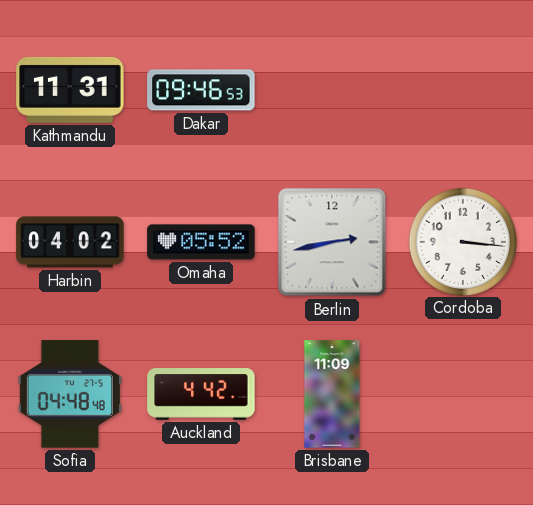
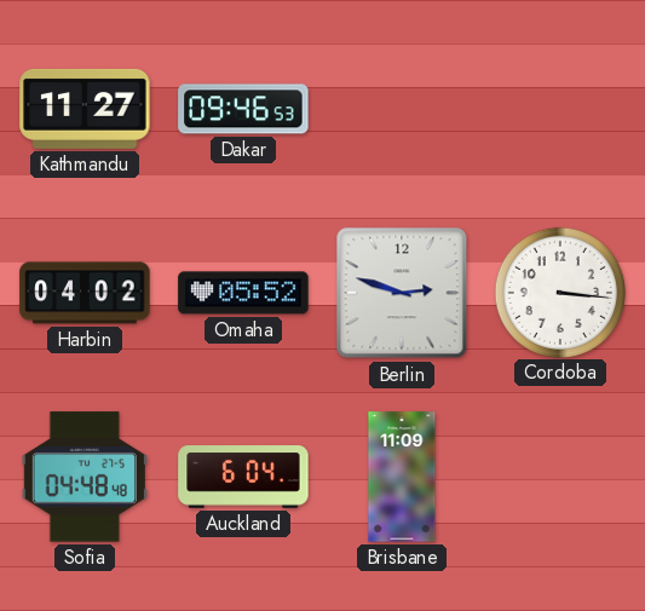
Kathmandu: 11:31 -> 11:27 (85, 109)
Berlin: 2:43 -> 2:48 (402, 293)
Auckland: 4:42 -> 6:04 (243, 477)
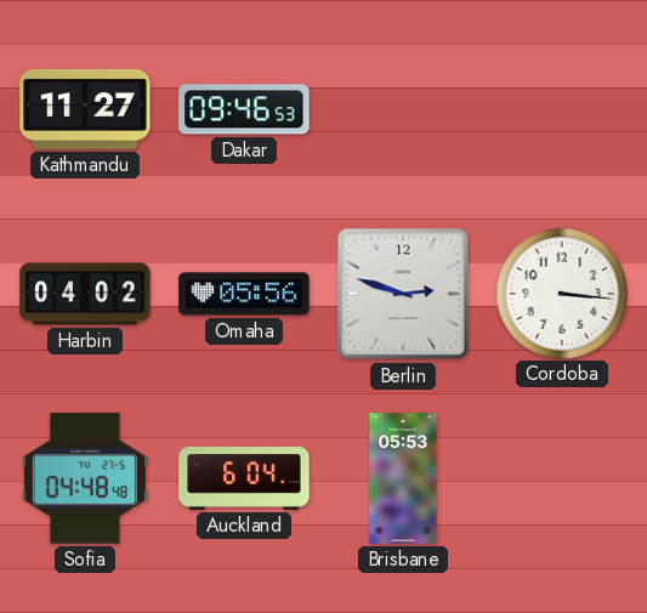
Omaha: 05:52 -> 05:56 (244, 294)
Brisbane: 11:09 -> 05:53 (403, 478)
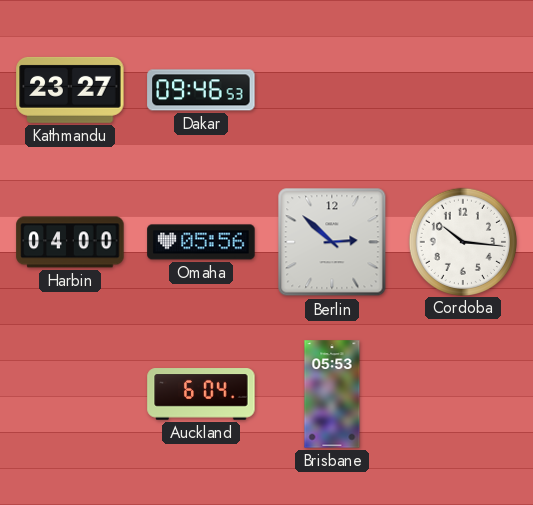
Kathmandu: 11:27 -> 23:27 (70, 90)
Harbin: 04:02 -> 04:00 (70, 242)
Berlin: 2:48 -> 2:52 (332, 242)
Cordoba: 3:16 -> 10:16 (462, 241)
Sofia: 04:48 -> none (85, 478)
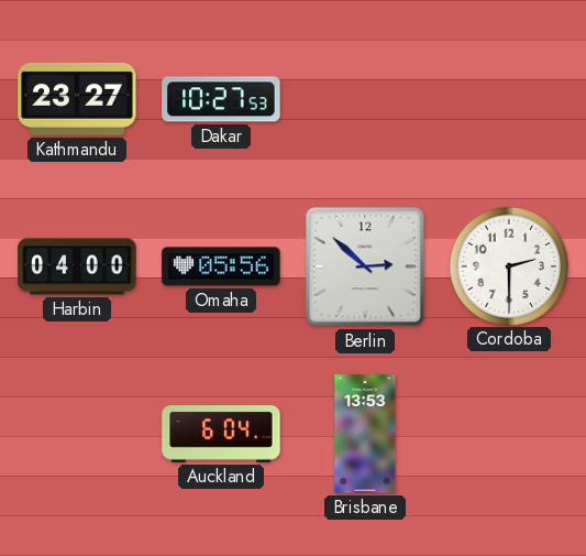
Dakar: 09:46 -> 10:27 (221, 99)
Cordoba: 10:16 -> 2:30 (508, 265)
Brisbane: 05:53 -> 13:53 (365, 434)
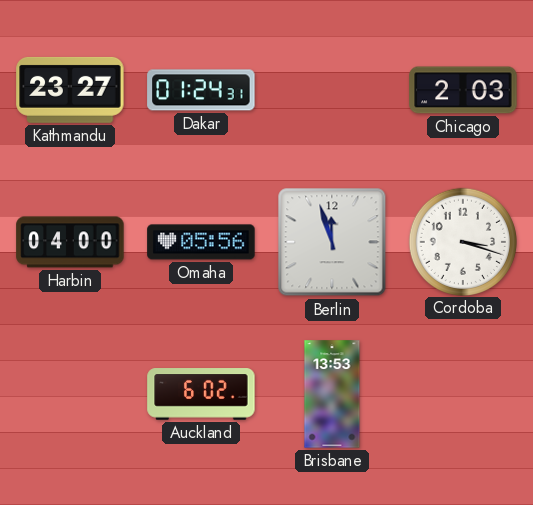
Dakar: 10:27 -> 01:24 (201, 90)
Chicago: none -> 2:03 (463, 90)
Berlin: 2:52 -> 11:57 (332, 242)
Cordoba: 2:30 -> 3:18 (462, 241)
Auckland: 6:04 -> 6:02 (201, 394)
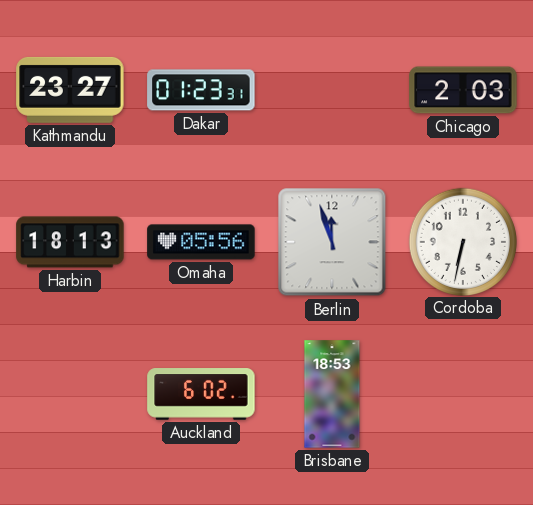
Dakar: 01:24 -> 01:23 (201, 90)
Harbin: 04:00 -> 18:13 (70, 242)
Cordoba: 3:18 -> 6:32 (462, 241)
Brisbane: 13:53 -> 18:53 (332, 394)
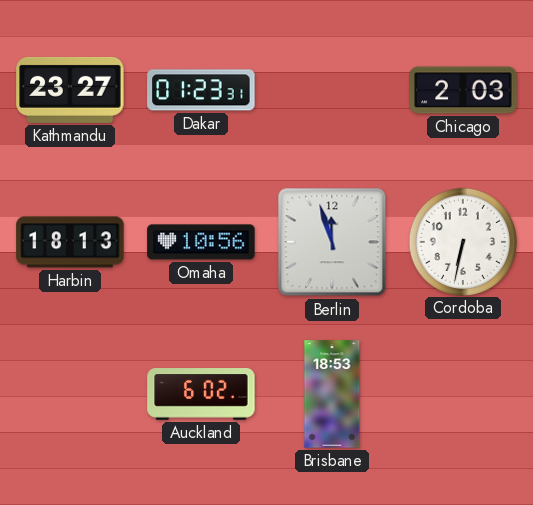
Omaha: 05:56 -> 10:56 (201, 242)
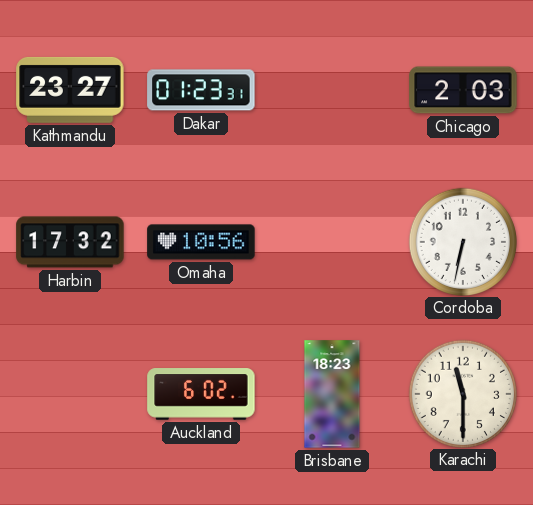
Harbin: 18:13 -> 17:32 (70, 242)
Berlin: 11:57 -> none (332, 242)
Brisbane: 18:53 -> 18:23 (332, 394)
Karachi: none -> 11:30 (462, 393)
